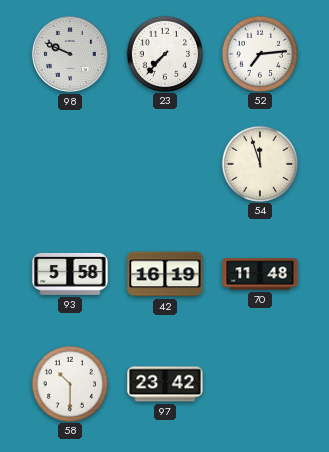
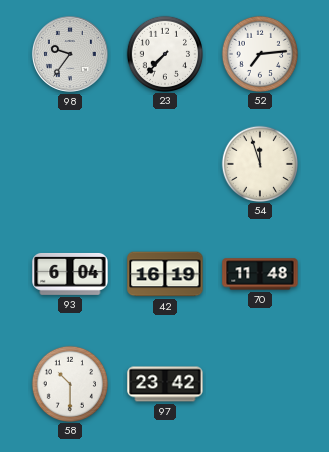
98: 9:49 -> 9:36 (70, 54)
93: 5:58 -> 6:04 (70, 274)
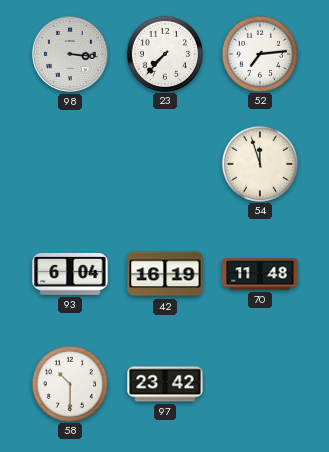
98: 9:36 -> 3:16 (70, 54)
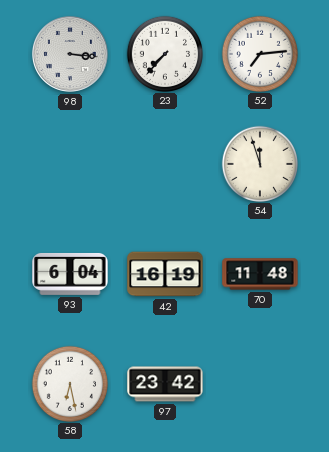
58: 10:30 -> 6:28 (69, 383)
